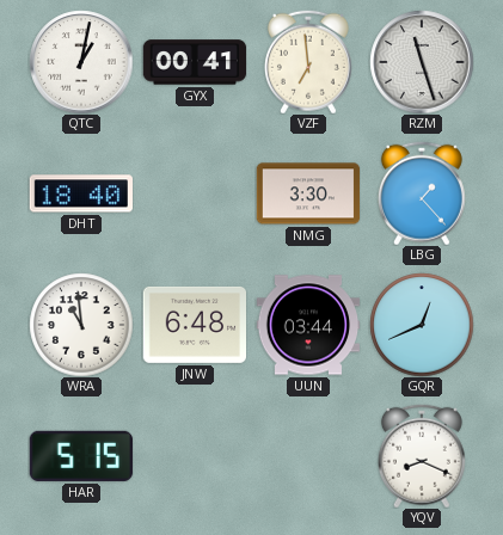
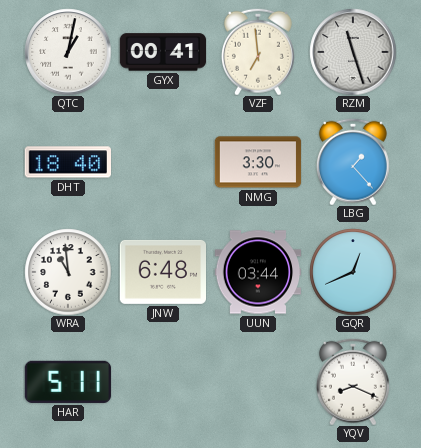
HAR: 5:15 -> 5:11 (68, 382)
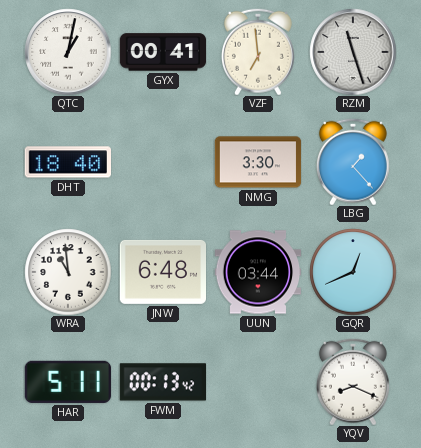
FWM: none -> 00:13 (162, 382)
